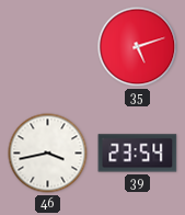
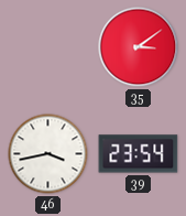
35: 5:12 -> 3:09 (139, 47)
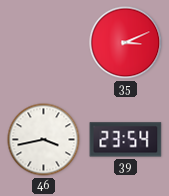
35: 3:09 -> 3:11 (126, 43)
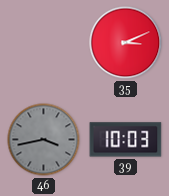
46 dial: white -> grey (44, 140)
39: 23:54 -> 10:03 (126, 140)
